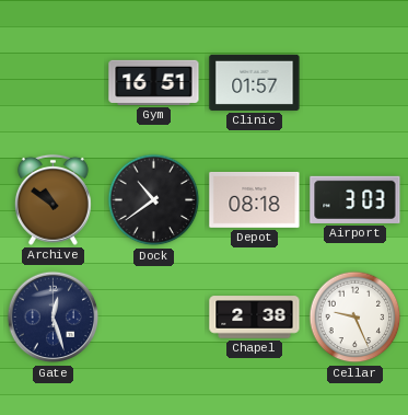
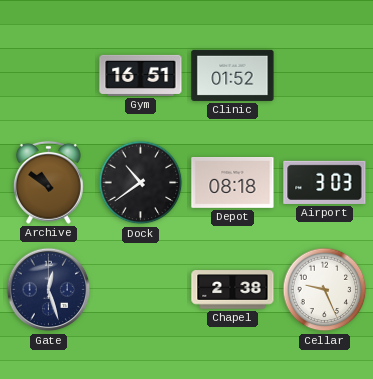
Clinic: 01:57 -> 01:52 (233, 75)
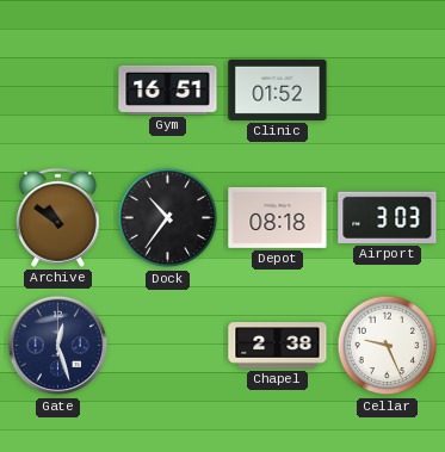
Dock: 10:39 -> 10:36 (168, 218)
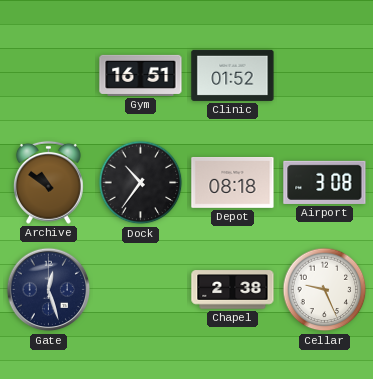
Airport: 3:03 -> 3:08 (325, 182)
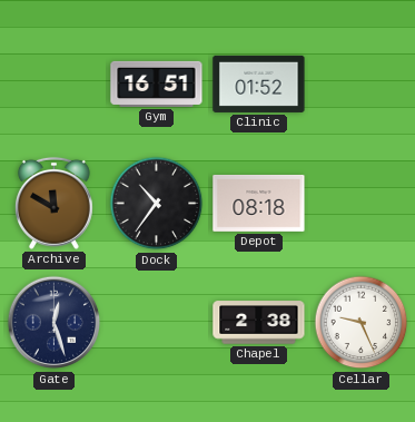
Archive: 10:51 -> 11:50 (53, 203)
Airport: 3:08 -> none (325, 182)
